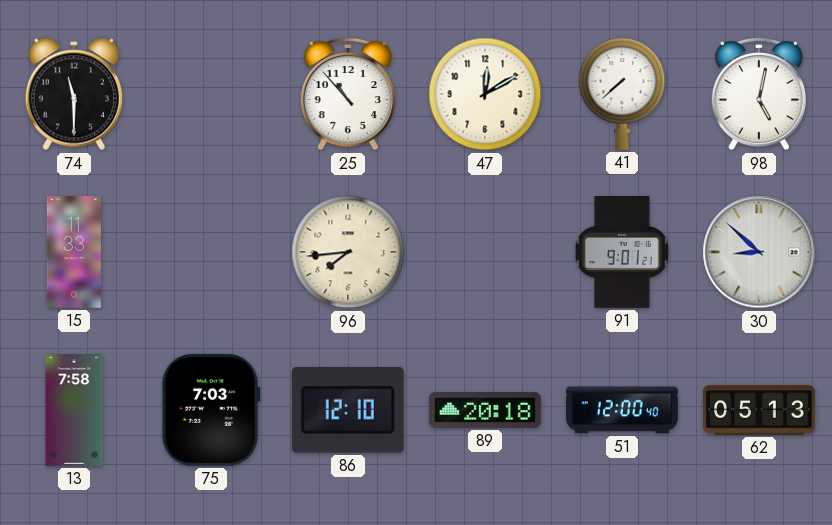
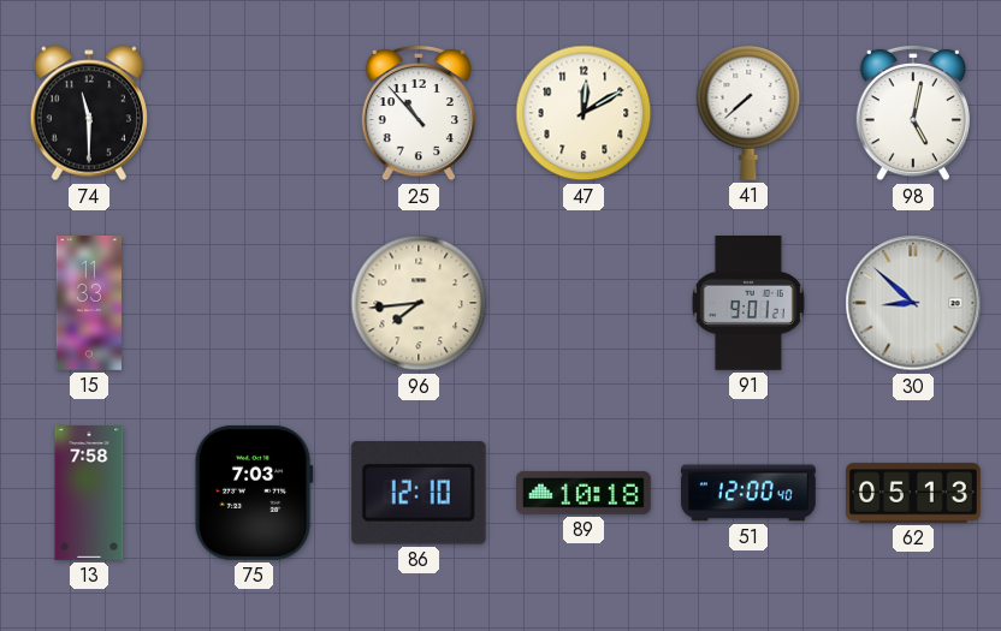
89: 20:18 -> 10:18 (585, 493)
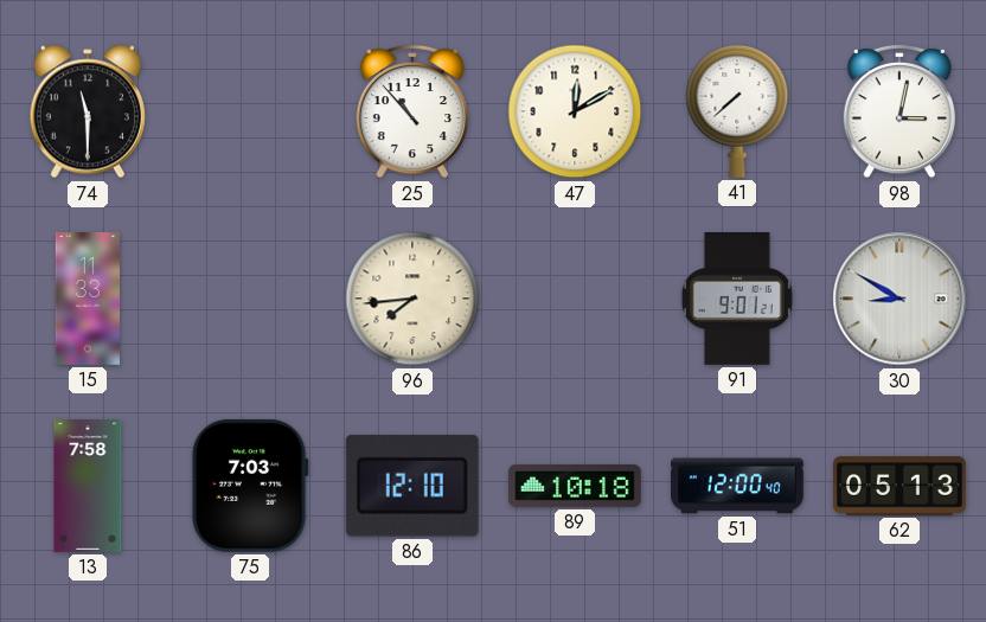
98: 5:02 -> 3:02 (898, 111)
30: 8:52 -> 8:50 (899, 299)
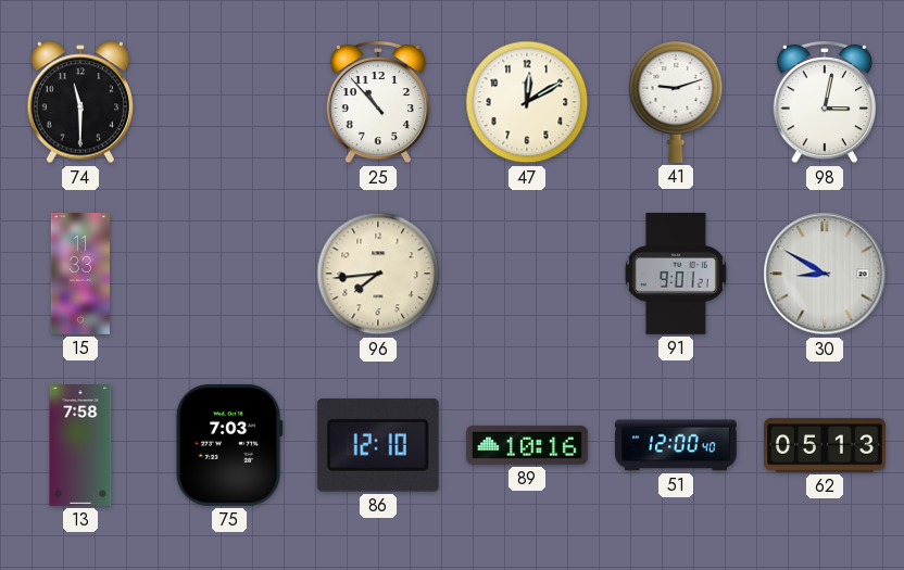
41: 7:38 -> 9:12 (676, 102)
89: 10:18 -> 10:16 (528, 445)
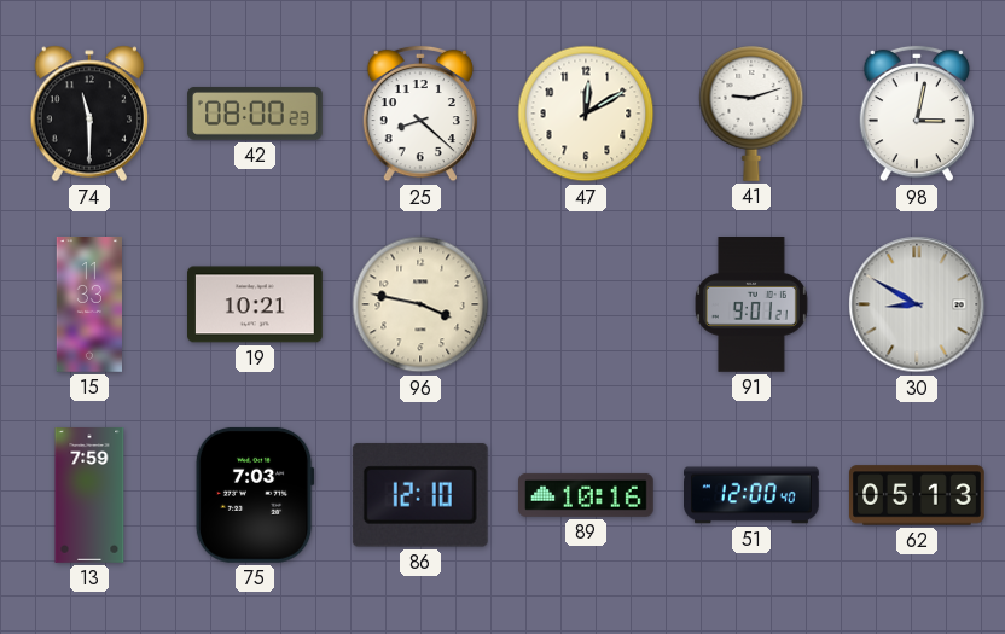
42: none -> 08:00 (256, 114)
25: 10:53 -> 8:22 (419, 114)
19: none -> 10:21 (256, 304)
96: 7:44 -> 3:47 (420, 304)
13: 7:58 -> 7:59 (89, 496)
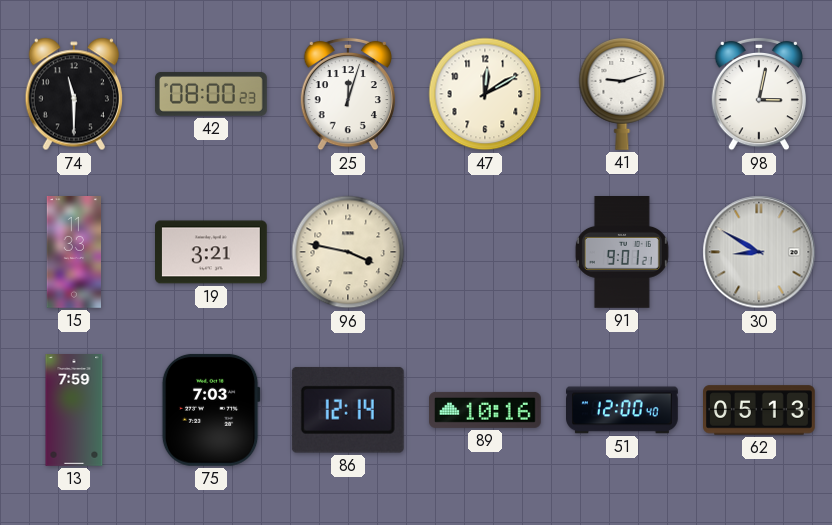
25: 8:22 -> 12:03 (347, 94)
19: 10:21 -> 3:21 (212, 252)
86: 12:10 -> 12:14 (348, 410)
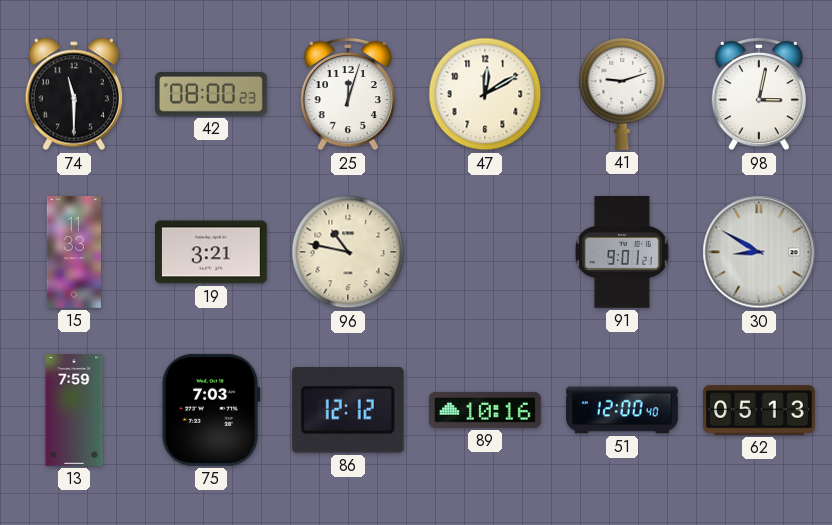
96: 3:47 -> 10:47 (348, 252)
86: 12:14 -> 12:12 (348, 410)
